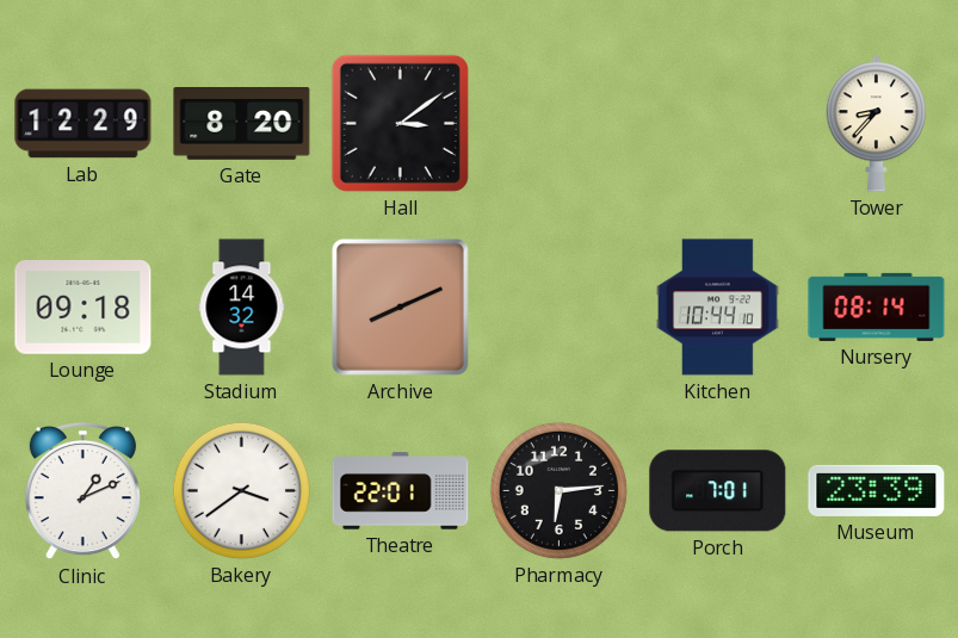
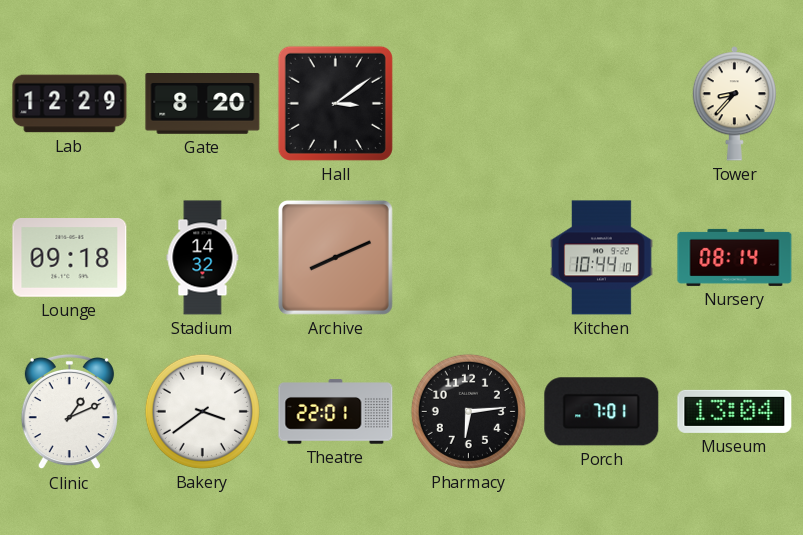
Museum: 23:39 -> 13:04 (735, 411)
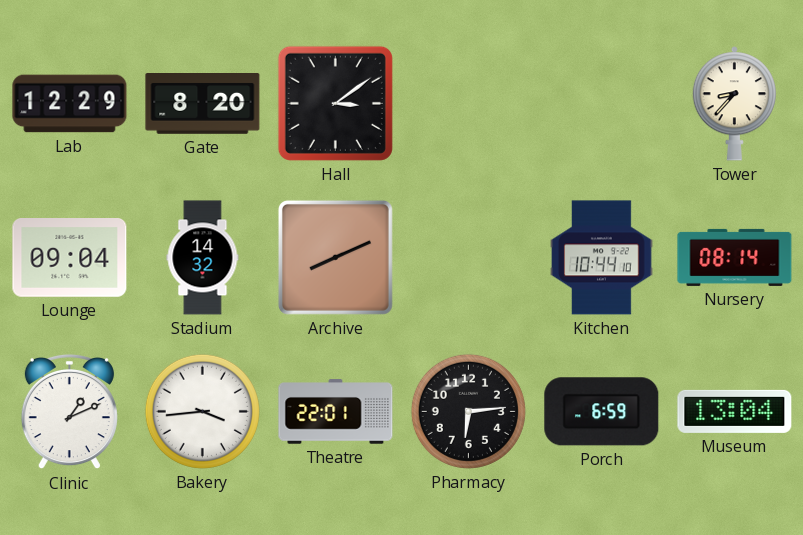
Lounge: 09:18 -> 09:04 (70, 258)
Bakery: 3:39 -> 3:44 (202, 411)
Porch: 7:01 -> 6:59 (602, 412)
